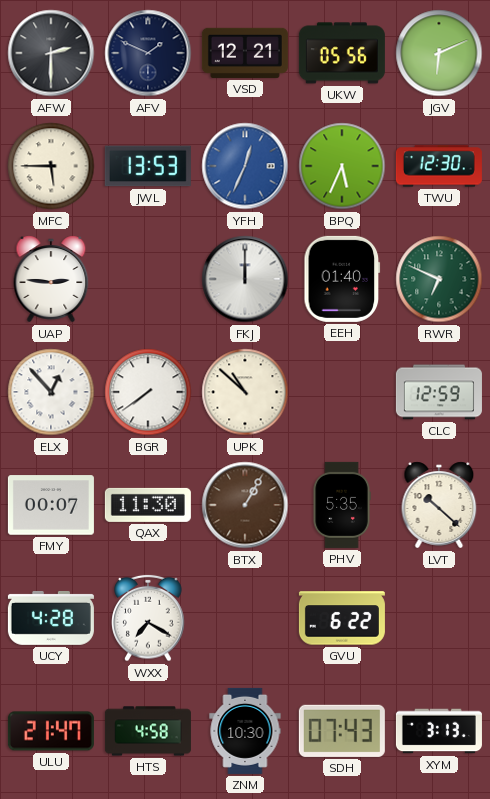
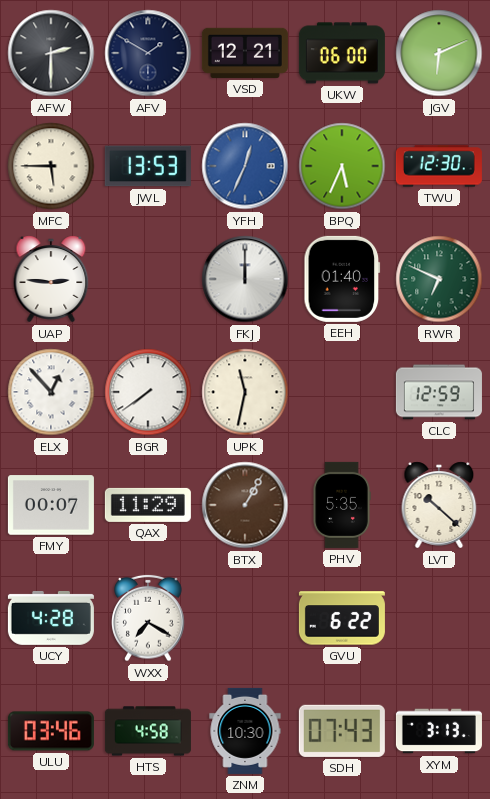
AFV: 1:49 -> 1:50 (148, 53)
UKW: 05:56 -> 06:00 (342, 53)
UPK: 10:52 -> 11:32 (245, 392)
QAX: 11:30 -> 11:29 (148, 505)
ULU: 21:47 -> 03:46 (51, 731)
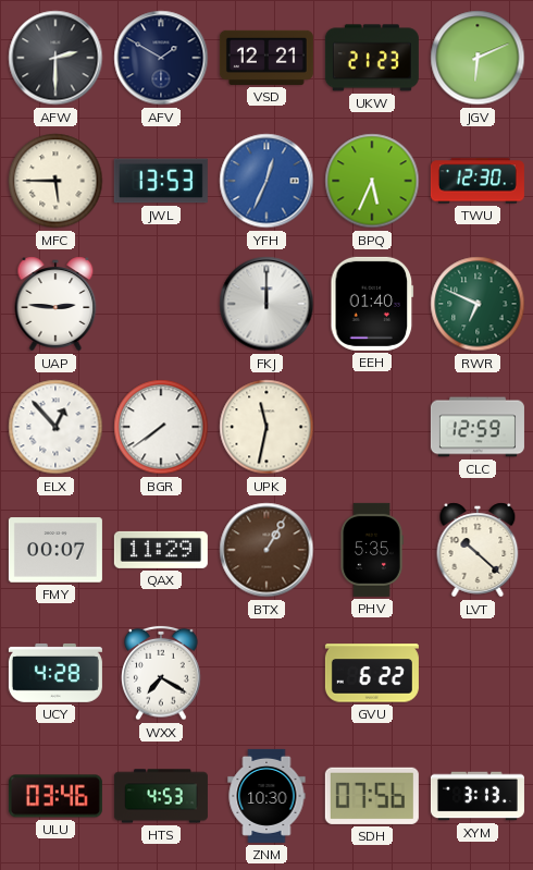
UKW: 06:00 -> 21:23 (372, 58)
HTS: 4:58 -> 4:53 (161, 796)
SDH: 07:43 -> 07:56 (372, 796)
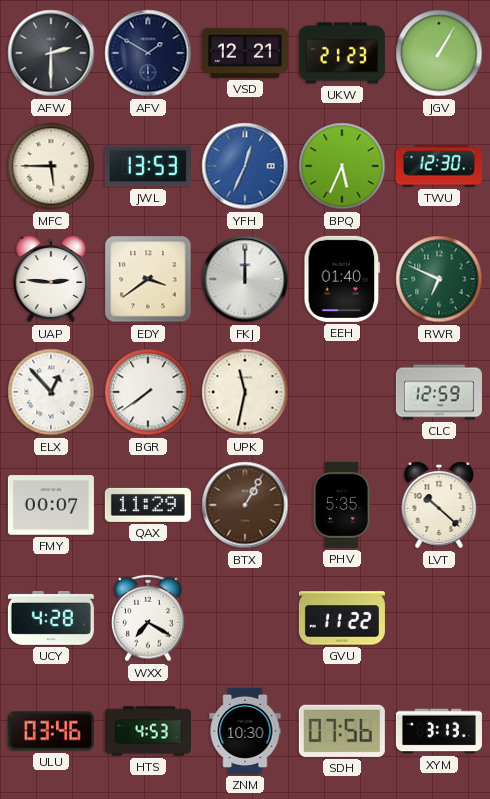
JGV: 6:11 -> 1:05 (439, 53)
EDY: none -> 3:39 (148, 279)
GVU: 6:22 -> 11:22 (342, 618)
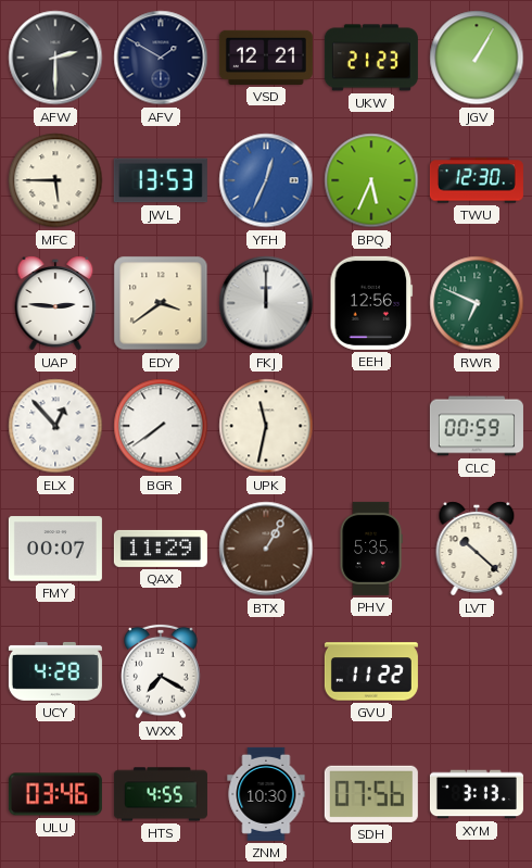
EEH: 01:40 -> 12:56 (371, 303)
CLC: 12:59 -> 00:59 (477, 426)
HTS: 4:53 -> 4:55 (161, 794)
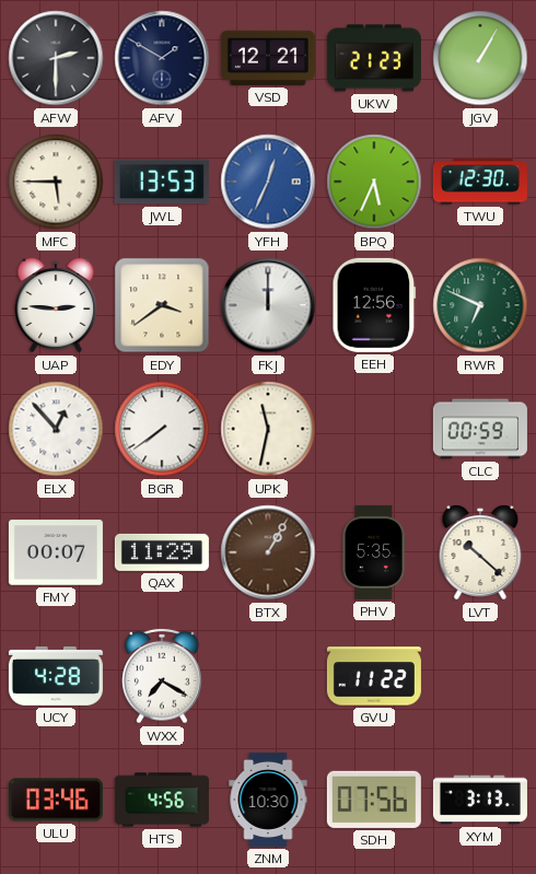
HTS: 4:55 -> 4:56 (162, 800)
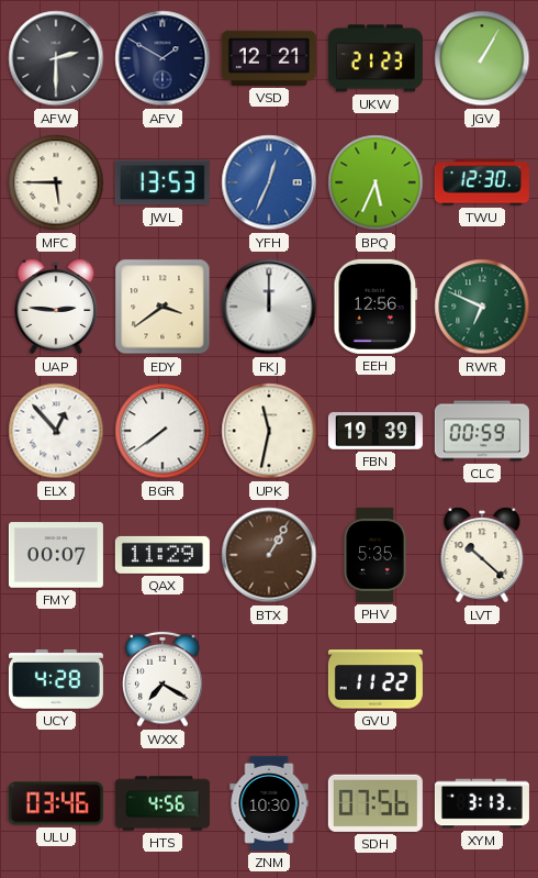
FBN: none -> 19:39 (376, 432)
